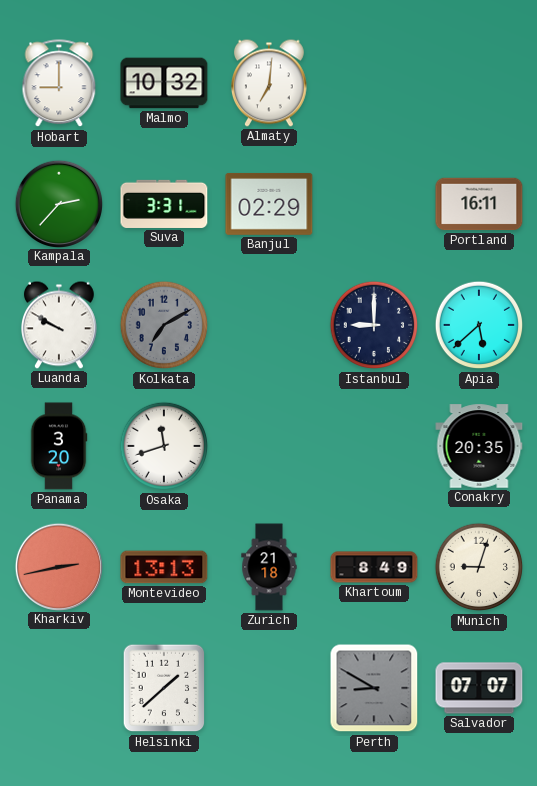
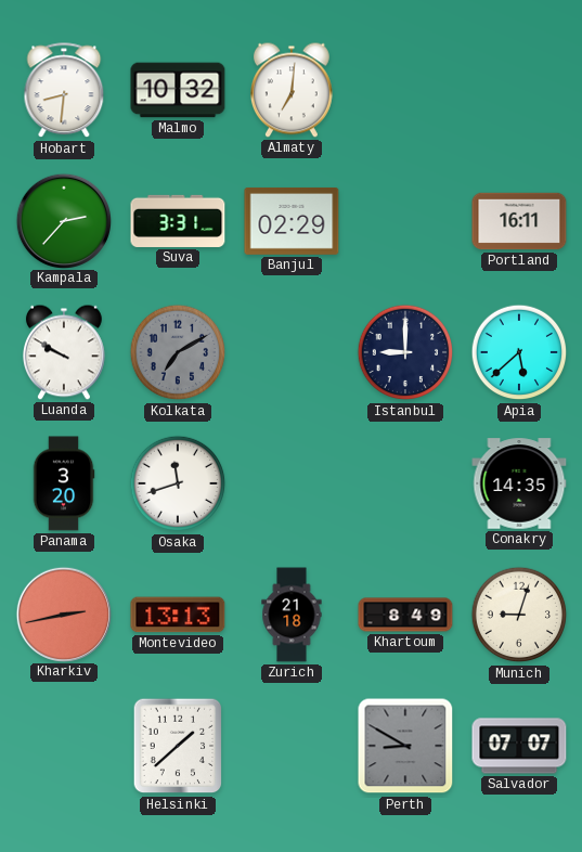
Hobart: 9:00 -> 8:31 (64, 91)
Conakry: 20:35 -> 14:35 (519, 483)
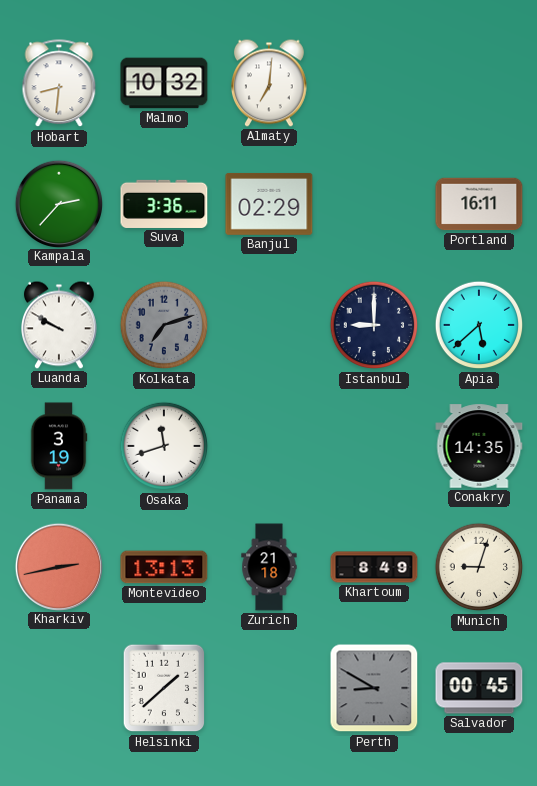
Suva: 3:31 -> 3:36 (164, 204)
Kolkata: 7:10 -> 7:12 (164, 325)
Panama: 3:20 -> 3:19 (59, 446)
Salvador: 07:07 -> 00:45 (479, 688)
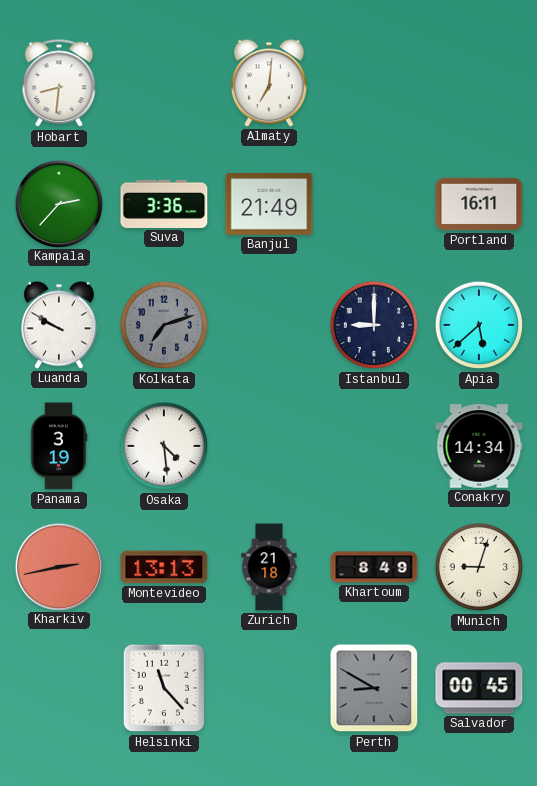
Malmo: 10:32 -> none (164, 83)
Banjul: 02:29 -> 21:49 (269, 204)
Osaka: 11:42 -> 4:29 (164, 446)
Conakry: 14:35 -> 14:34 (479, 446)
Helsinki: 1:38 -> 11:23 (164, 688)
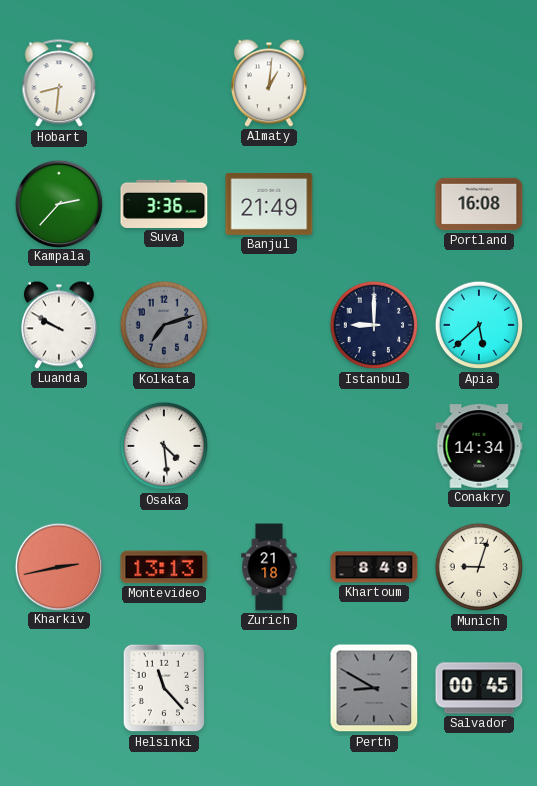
Almaty: 7:01 -> 1:01 (270, 83)
Portland: 16:11 -> 16:08 (479, 204)
Panama: 3:19 -> none (59, 446)
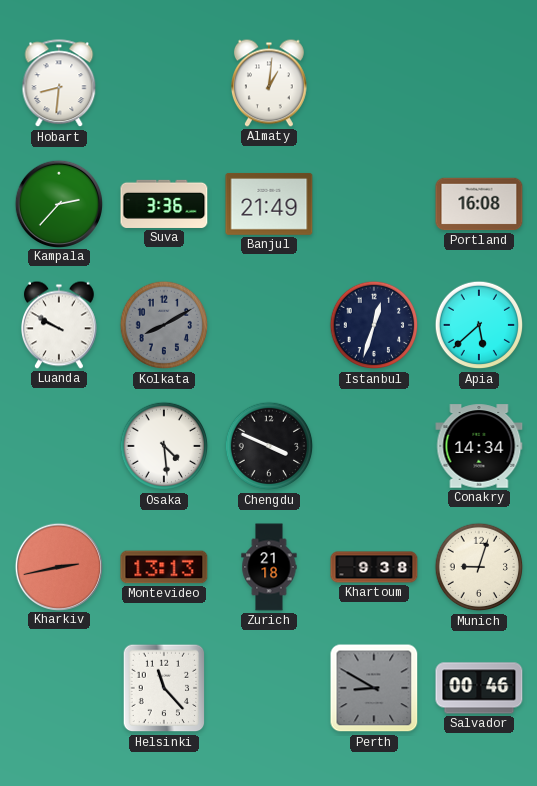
Kolkata: 7:12 -> 8:10 (164, 325)
Istanbul: 9:00 -> 12:33 (374, 325)
Chengdu: none -> 3:49 (269, 446)
Khartoum: 8:49 -> 9:38 (374, 567)
Salvador: 00:45 -> 00:46 (479, 688)
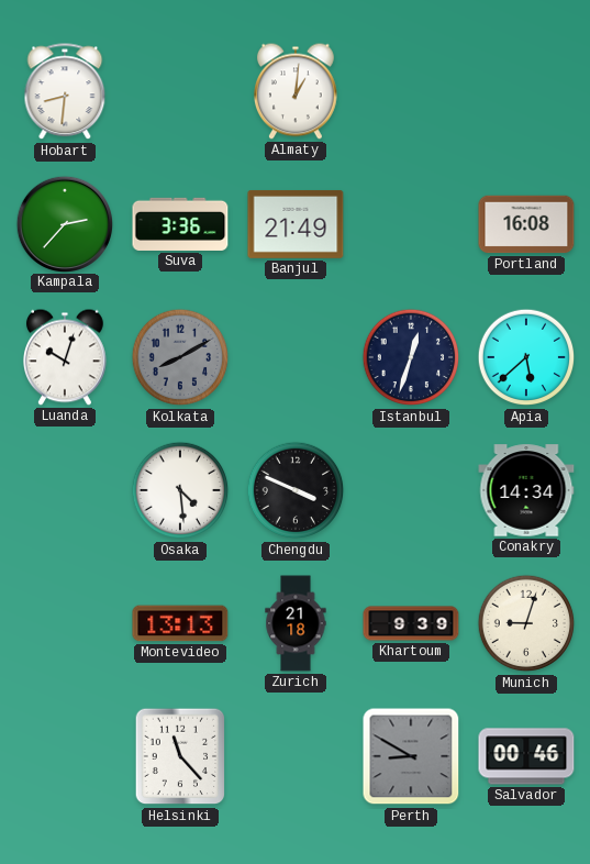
Luanda: 9:50 -> 10:03 (66, 357)
Kharkiv: 2:43 -> none (58, 566)
Khartoum: 9:38 -> 9:39 (411, 623)
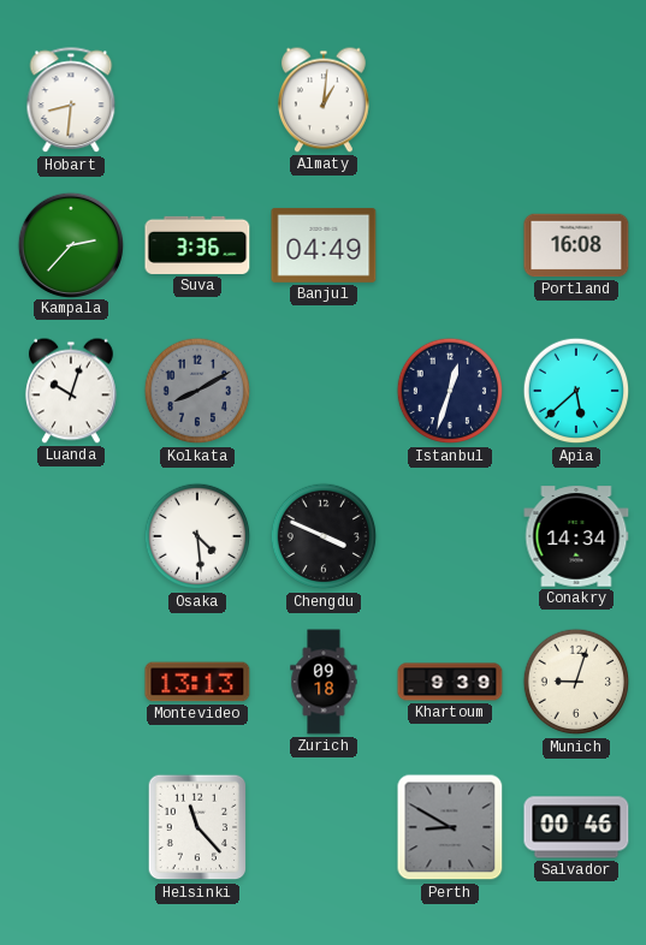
Banjul: 21:49 -> 04:49 (324, 245)
Zurich: 21:18 -> 09:18 (324, 682)
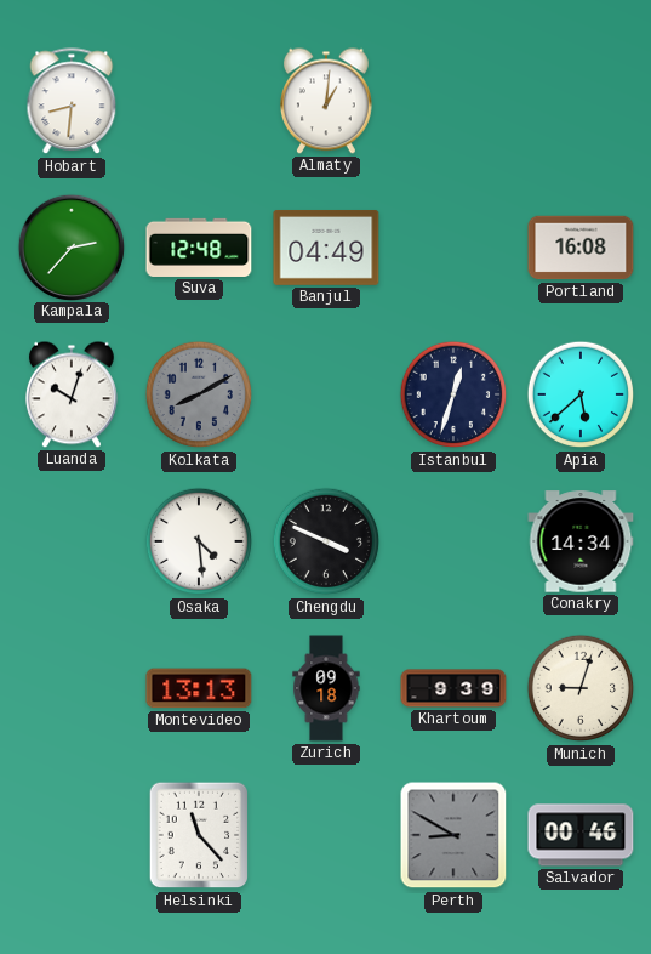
Suva: 3:36 -> 12:48 (199, 248)
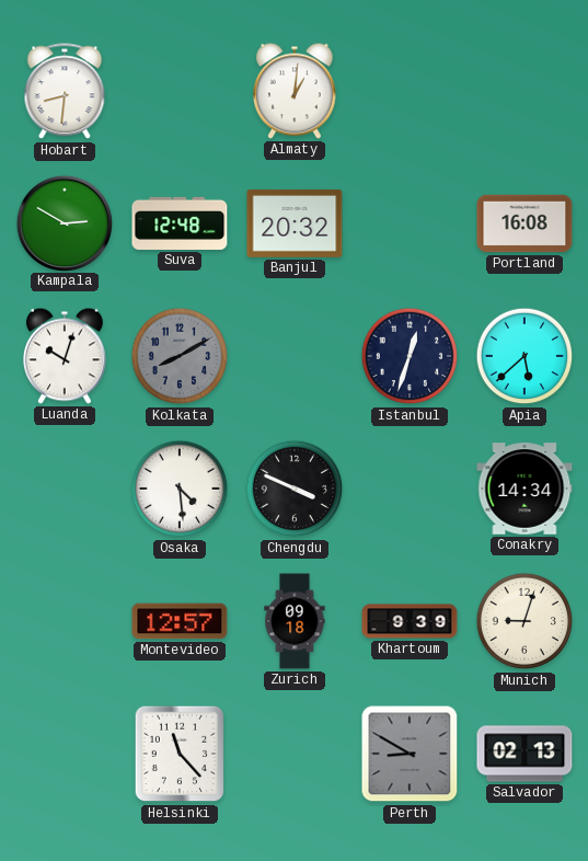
Kampala: 2:37 -> 2:50 (64, 222)
Banjul: 04:49 -> 20:32 (295, 223)
Montevideo: 13:13 -> 12:57 (180, 621)
Salvador: 00:46 -> 02:13 (524, 754)
